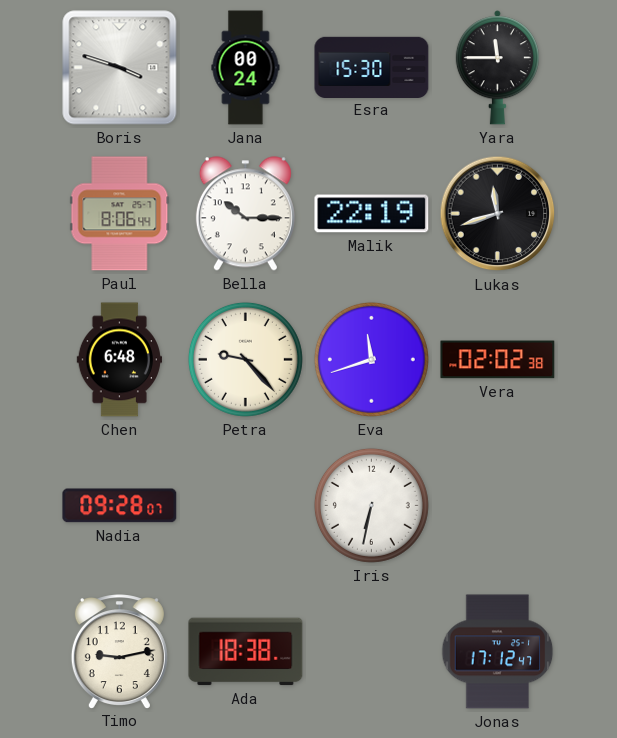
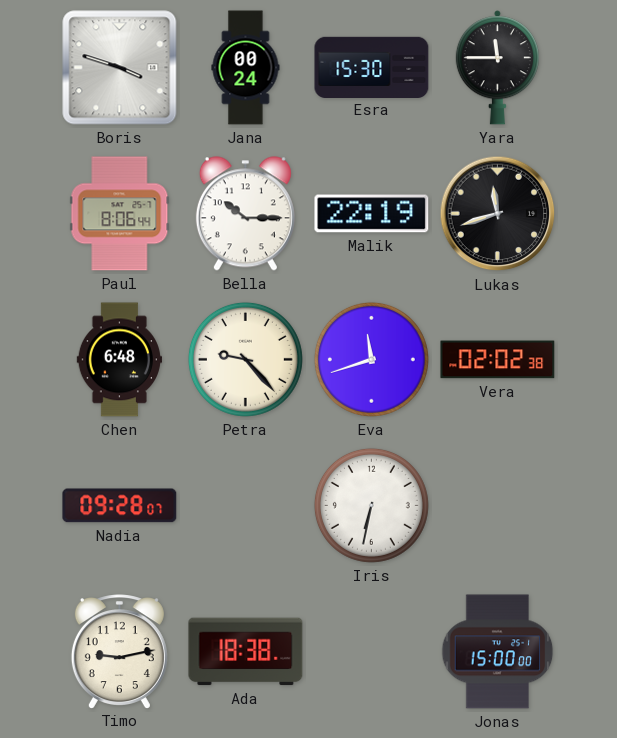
Jonas: 17:12 -> 15:00 (498, 652)
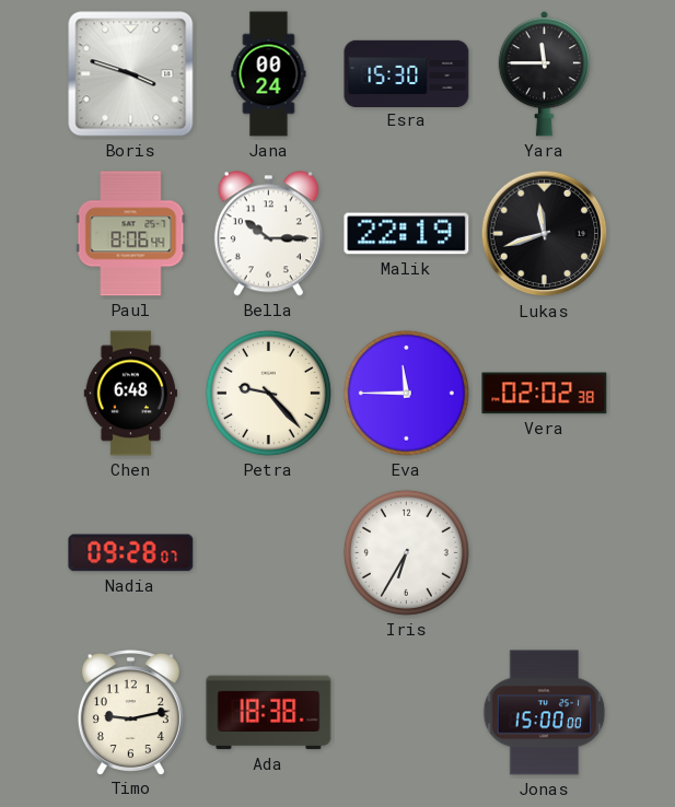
Eva: 11:42 -> 11:45 (406, 393)
Iris: 6:32 -> 6:35 (406, 552)
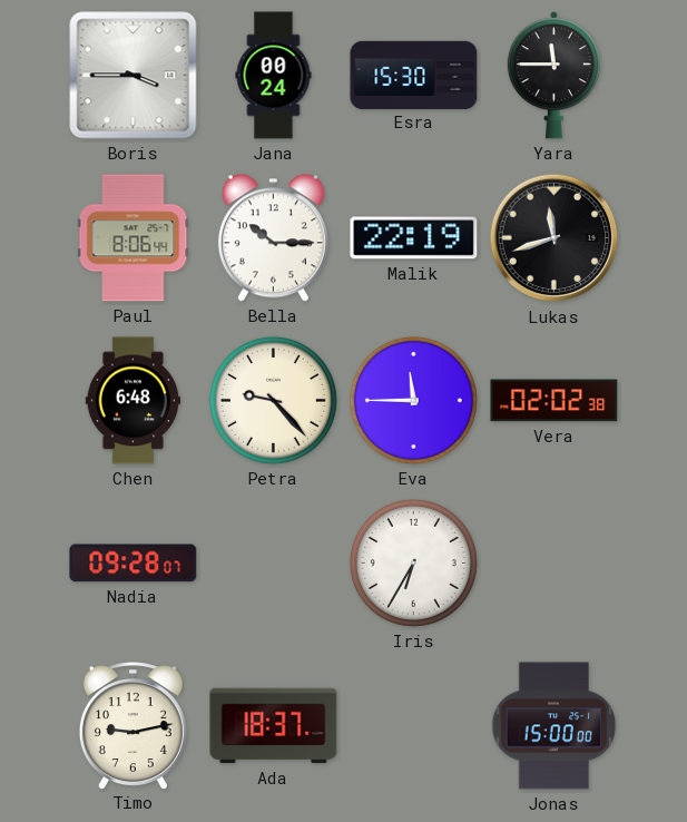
Boris: 3:48 -> 3:45 (134, 76)
Ada: 18:38 -> 18:37 (274, 726)
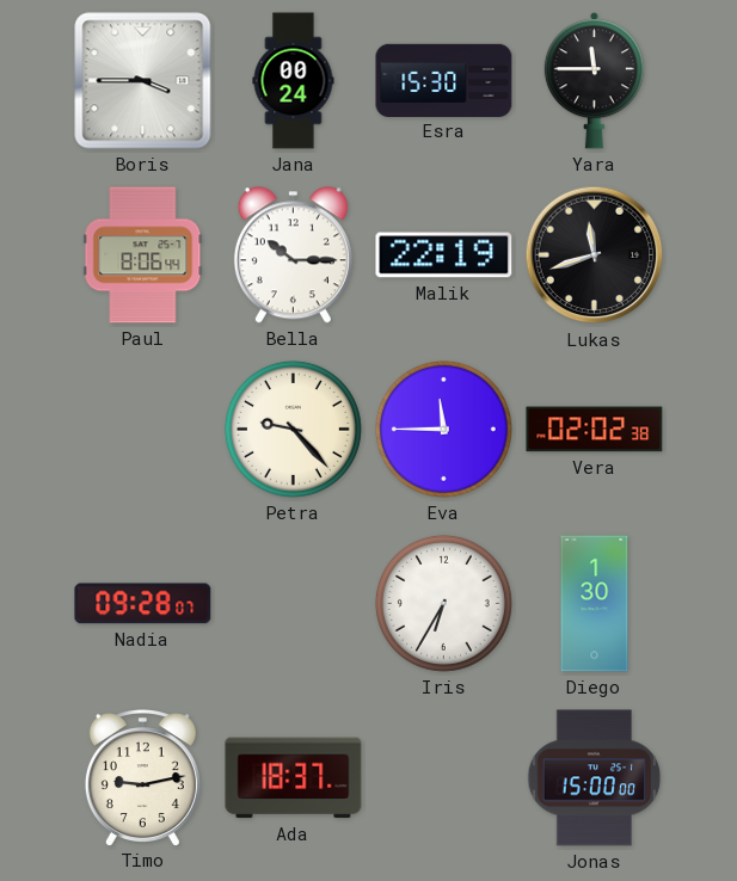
Chen: 6:48 -> none (133, 401)
Diego: none -> 1:30 (595, 604)
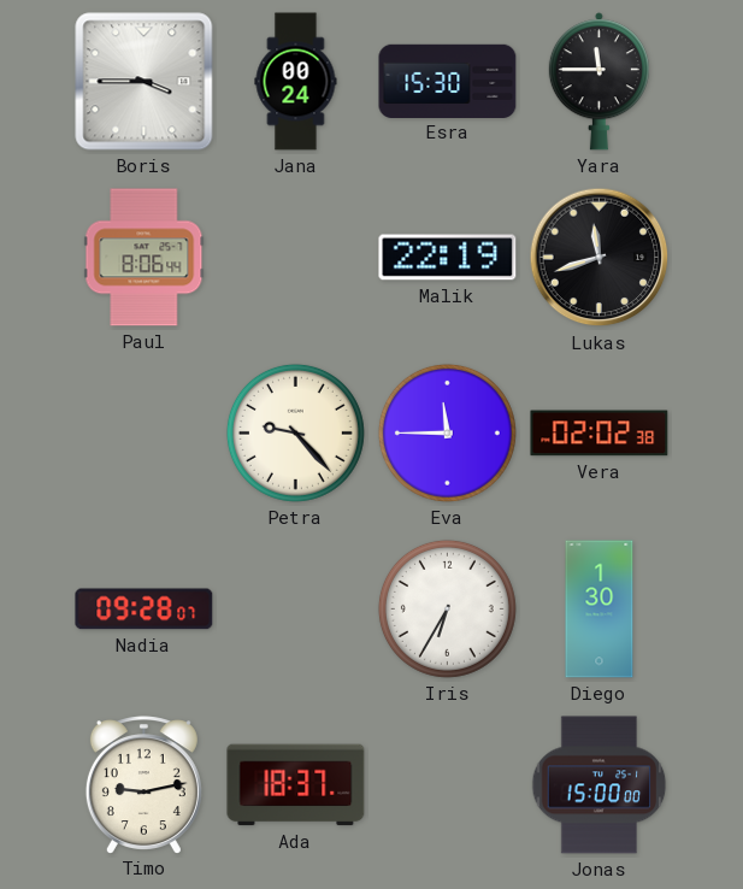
Bella: 10:15 -> none (293, 255)
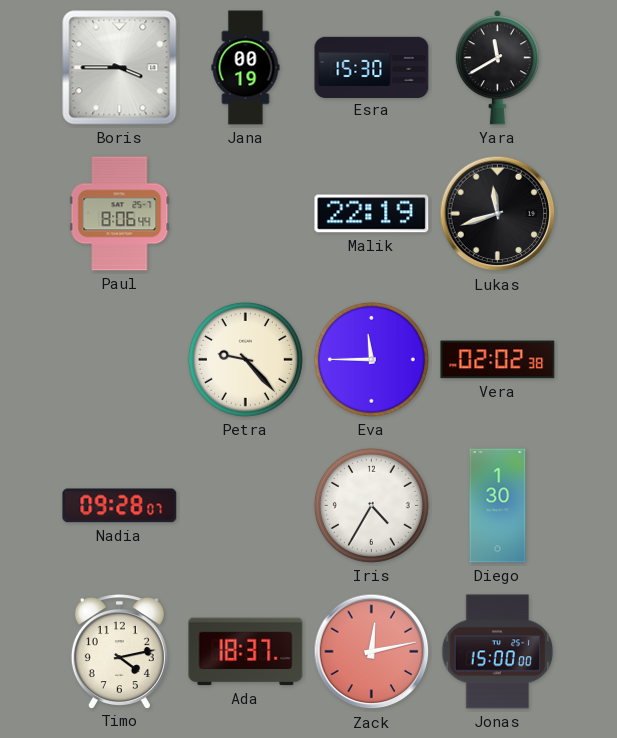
Jana: 00:24 -> 00:19 (246, 68)
Yara: 11:45 -> 11:40 (497, 68)
Iris: 6:35 -> 4:35 (371, 505)
Timo: 9:13 -> 4:13 (119, 651)
Zack: none -> 12:13 (372, 652)
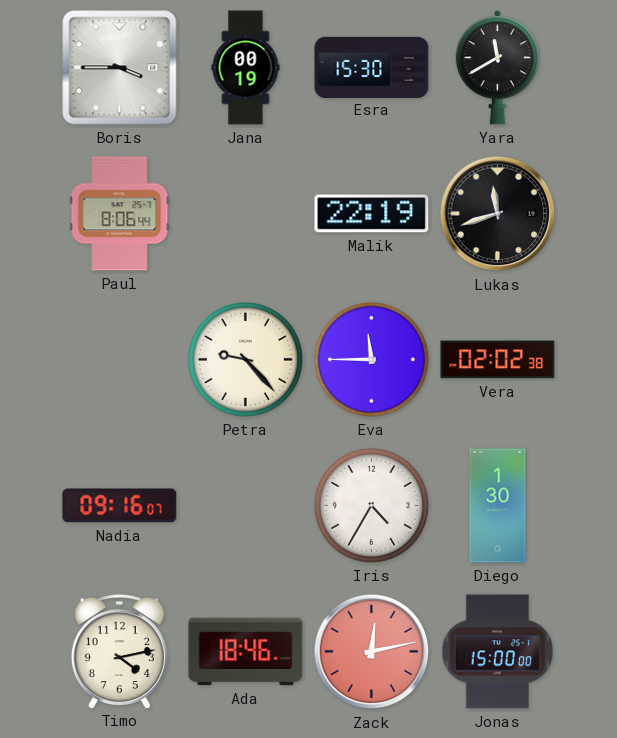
Nadia: 09:28 -> 09:16 (120, 506)
Ada: 18:37 -> 18:46 (246, 652)
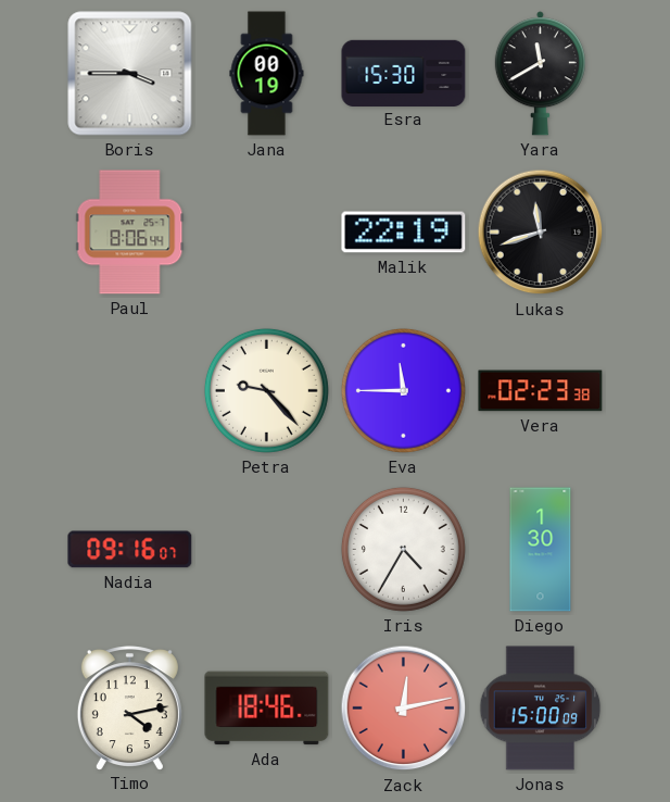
Vera: 02:02 -> 02:23 (541, 391)
Jonas: 15:00:00 -> 15:00:09 (541, 709)
